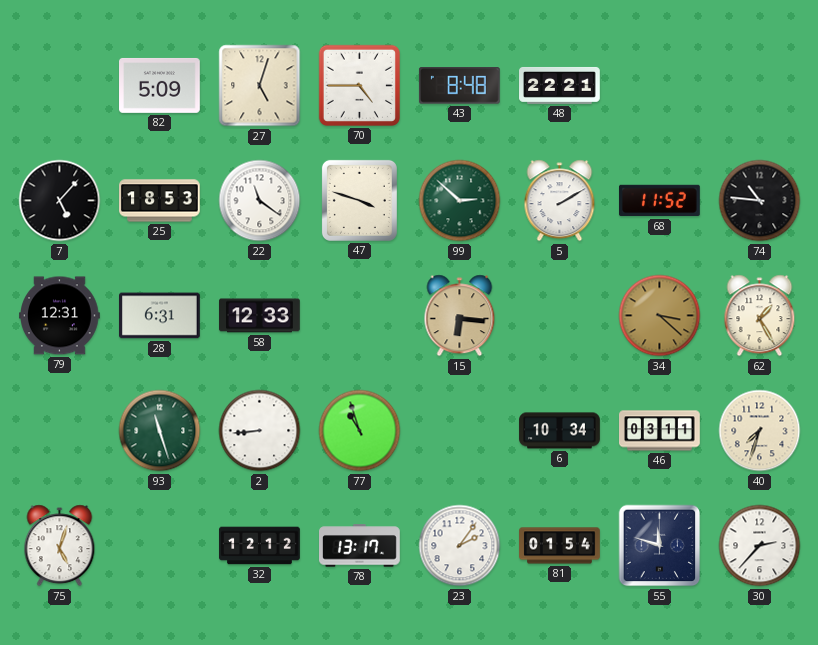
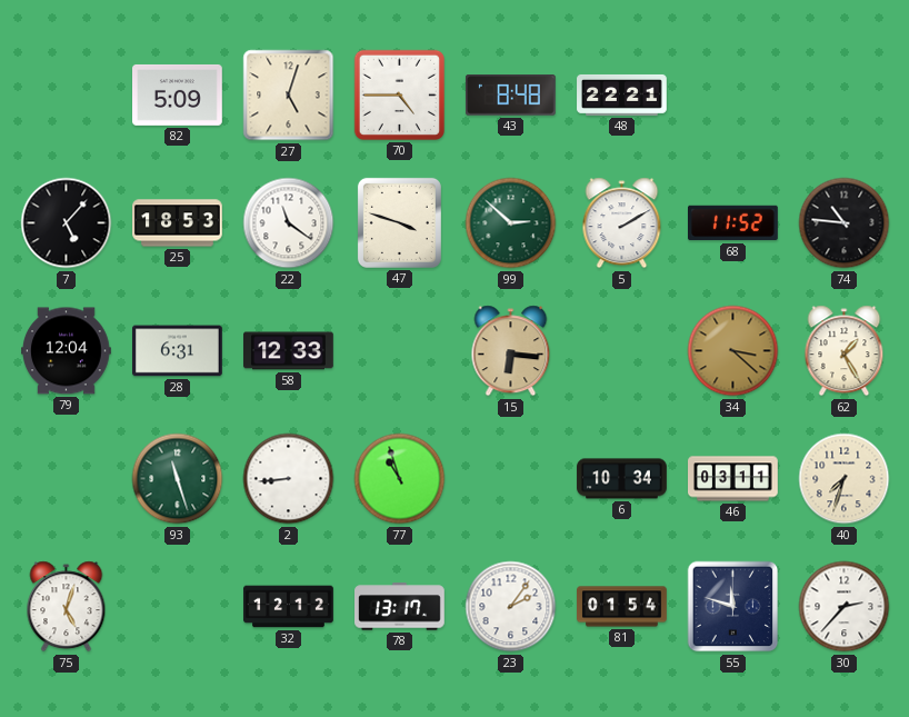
79: 12:31 -> 12:04 (67, 351)
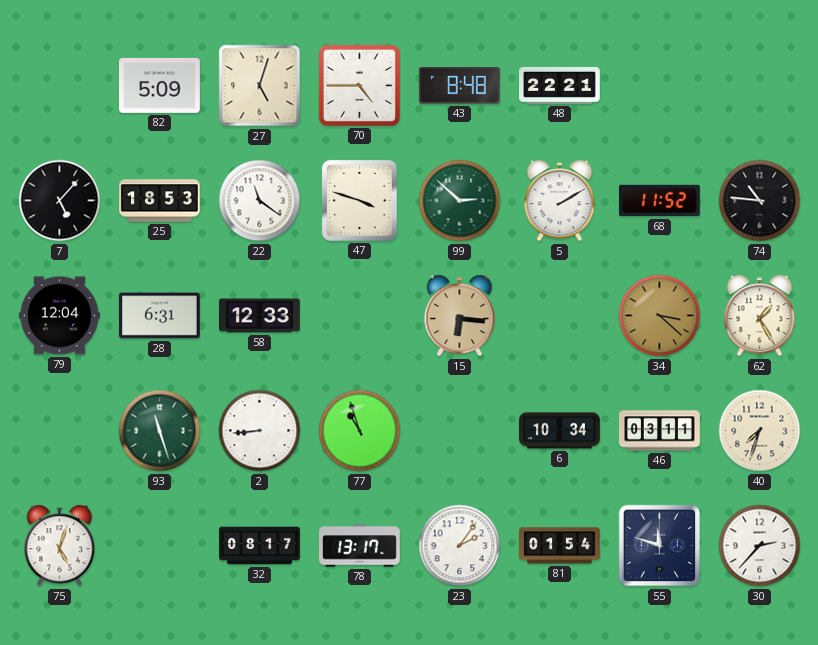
32: 12:12 -> 08:17 (260, 546)
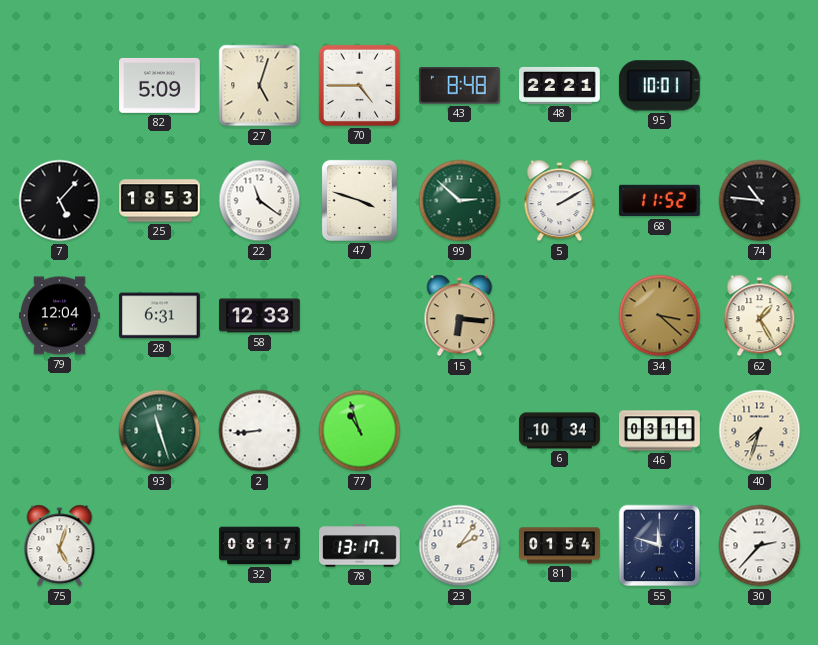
95: none -> 10:01 (659, 86)
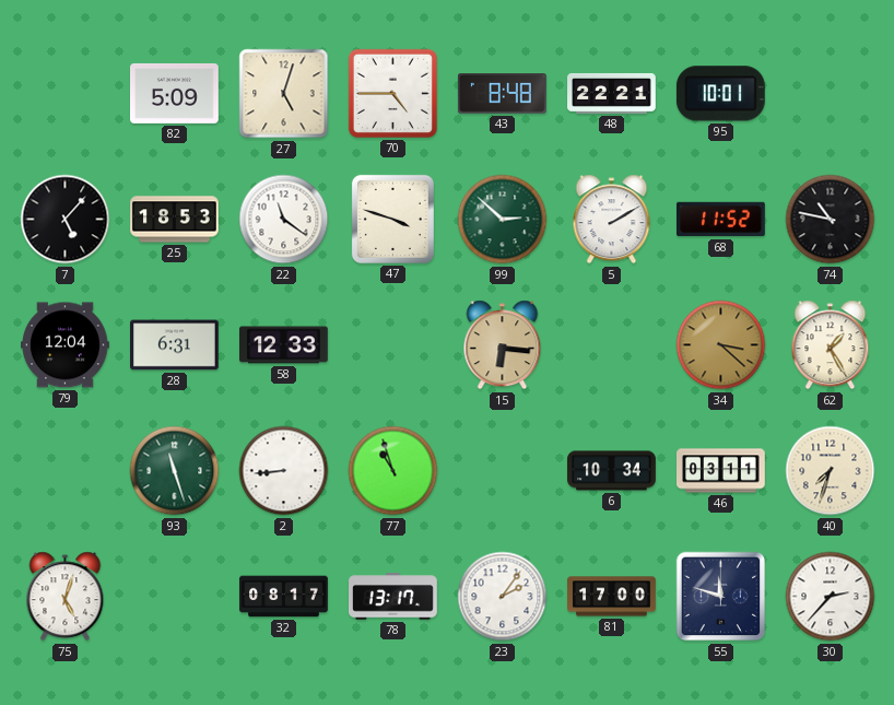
74: 10:46 -> 10:47 (831, 220)
81: 01:54 -> 17:00 (612, 597)
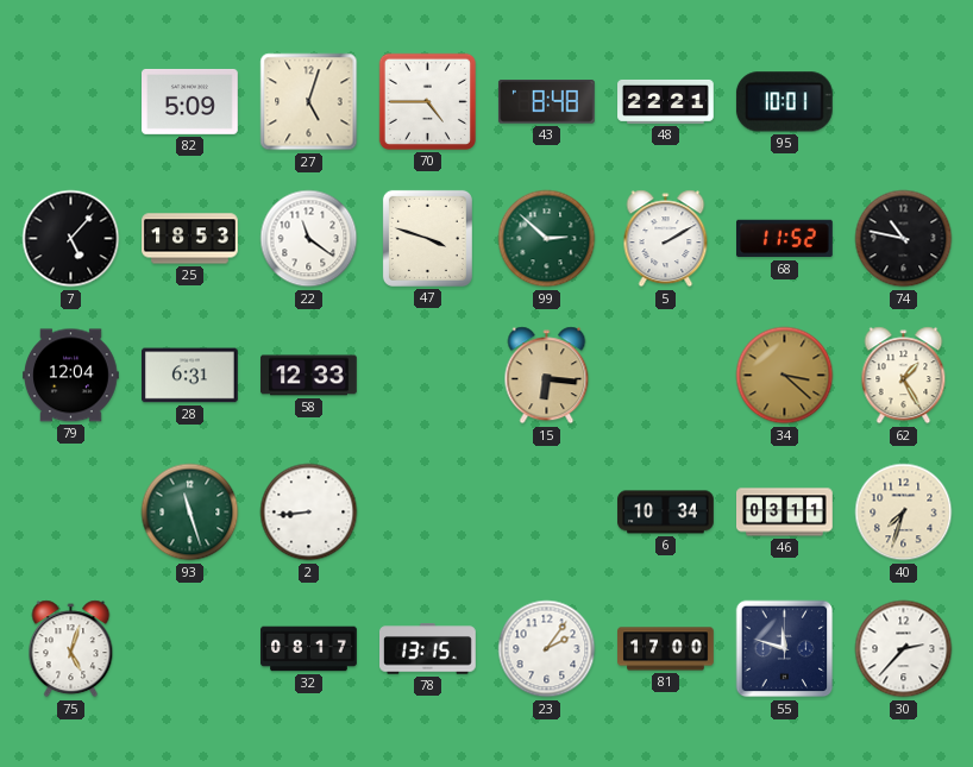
77: 10:57 -> none (393, 471)
78: 13:17 -> 13:15 (428, 649)
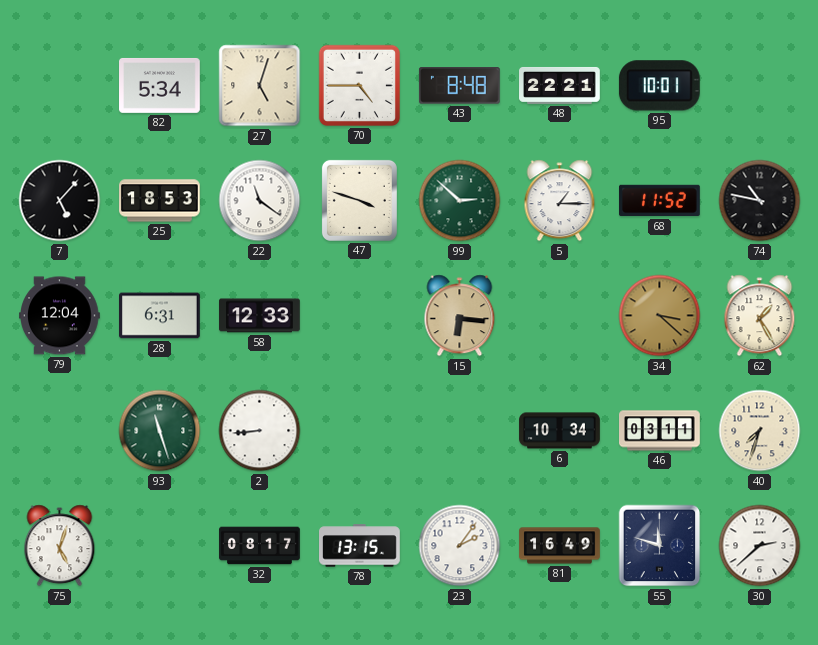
82: 5:09 -> 5:34 (160, 85)
5: 2:10 -> 1:15 (560, 201)
81: 17:00 -> 16:49 (560, 546)
30: 2:37 -> 2:38 (760, 546)
